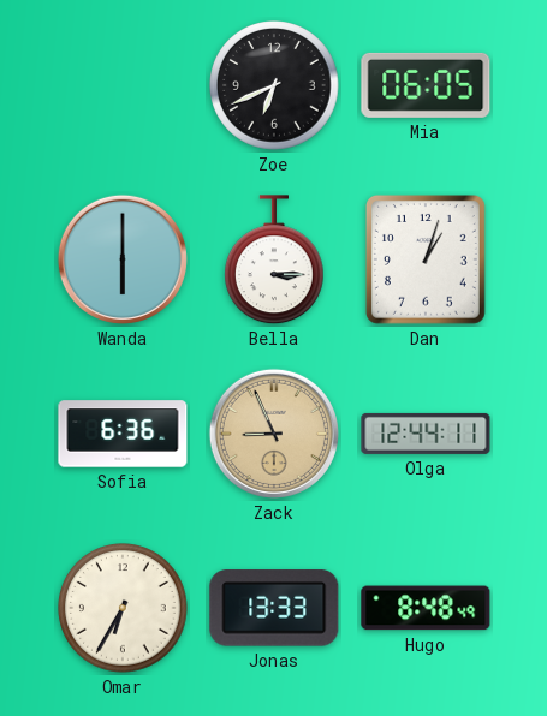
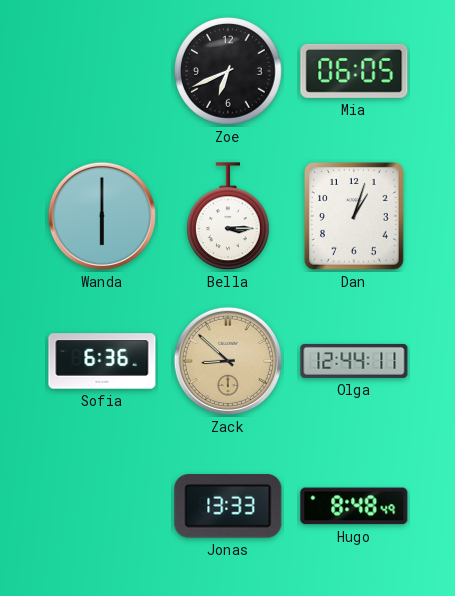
Zack: 8:56 -> 8:52 (228, 361)
Omar: 6:35 -> none (123, 608)
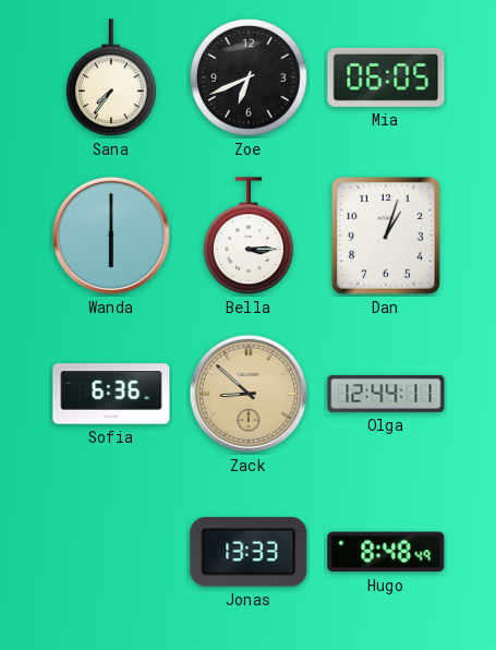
Sana: none -> 7:36 (112, 79)
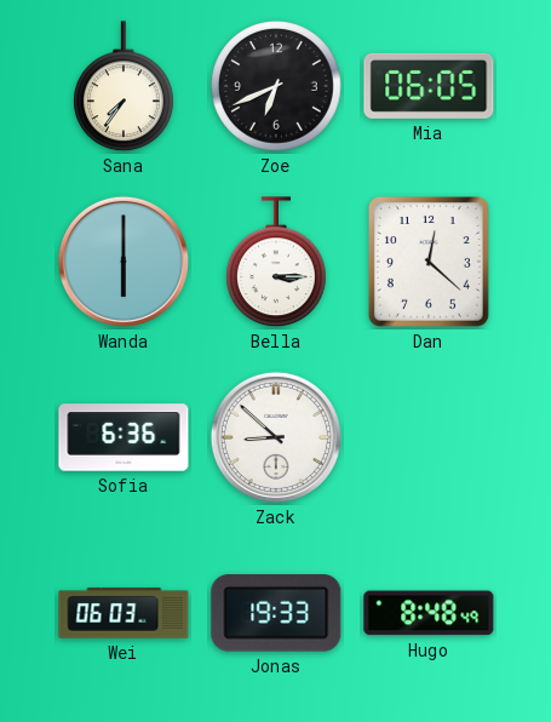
Dan: 1:03 -> 12:22 (429, 262)
Zack dial: champagne -> white (276, 437)
Olga: 12:44 -> none (386, 394)
Wei: none -> 06:03 (124, 613)
Jonas: 13:33 -> 19:33 (276, 613)
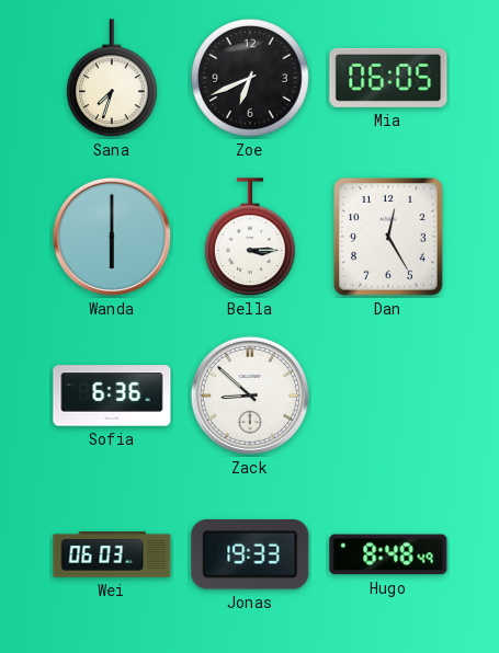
Sana: 7:36 -> 7:33 (113, 79)
Dan: 12:22 -> 12:25 (388, 237)
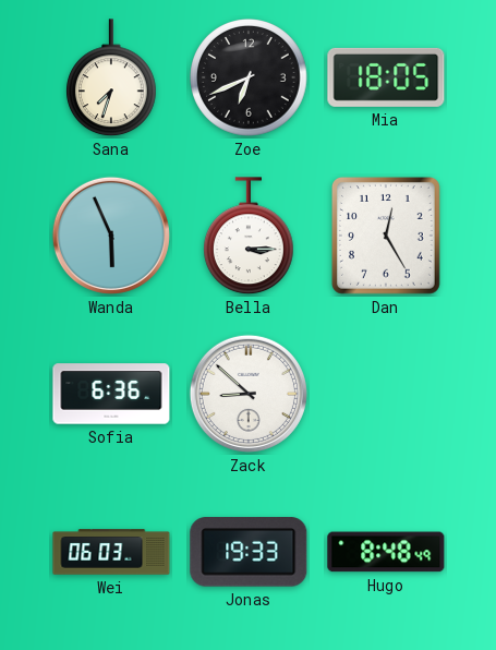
Mia: 06:05 -> 18:05 (386, 77)
Wanda: 6:00 -> 5:56 (111, 236)
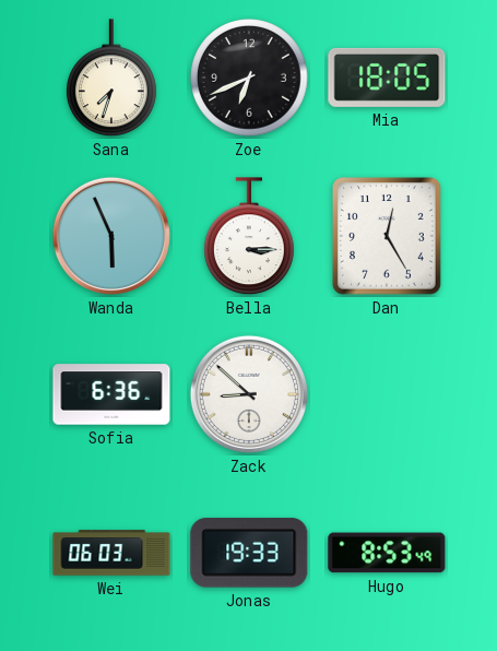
Hugo: 8:48 -> 8:53 (387, 553)
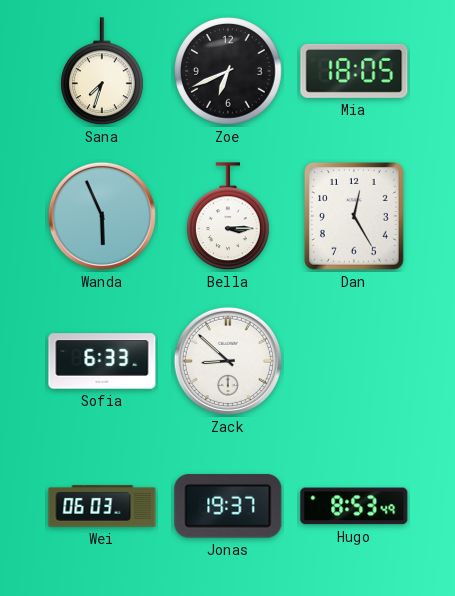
Sofia: 6:36 -> 6:33 (102, 361)
Jonas: 19:33 -> 19:37 (228, 506)
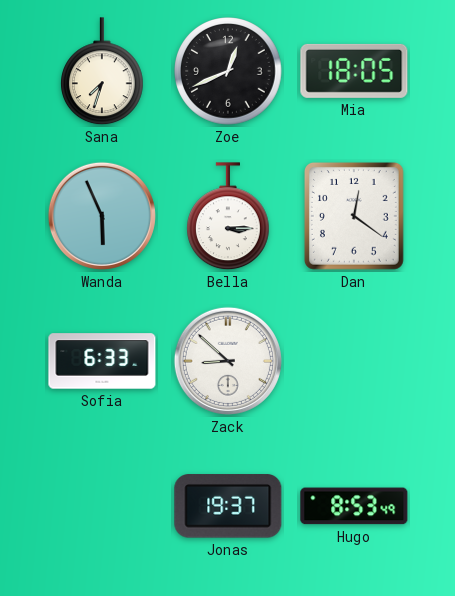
Zoe: 6:41 -> 12:41 (228, 71)
Dan: 12:25 -> 12:21 (354, 216)
Wei: 06:03 -> none (102, 506)
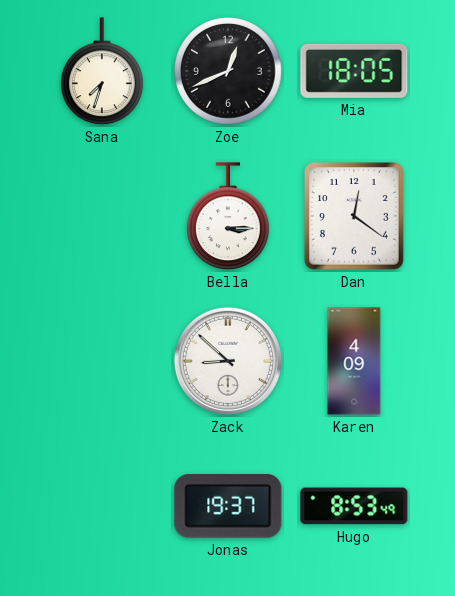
Wanda: 5:56 -> none (102, 216)
Sofia: 6:33 -> none (102, 361)
Karen: none -> 4:09 (354, 361)
